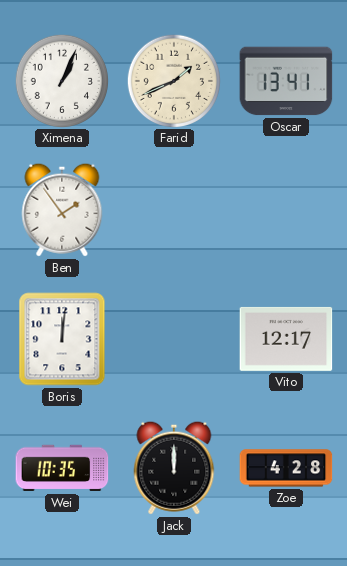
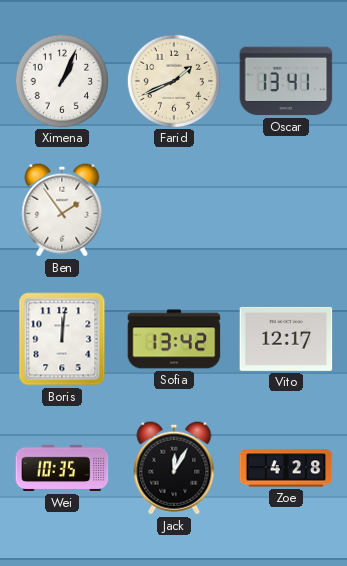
Sofia: none -> 13:42 (174, 339)
Jack: 12:00 -> 12:05 (174, 468)
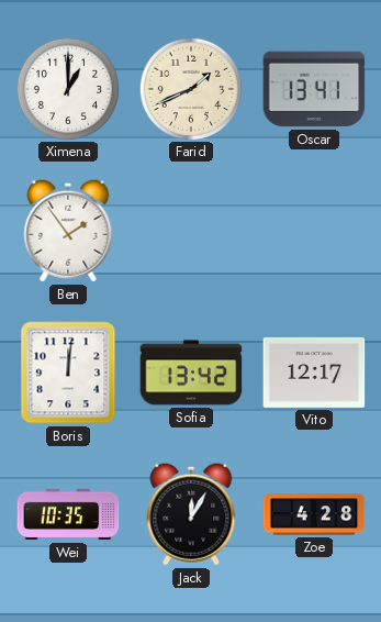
Ximena: 1:04 -> 1:00 (67, 88)
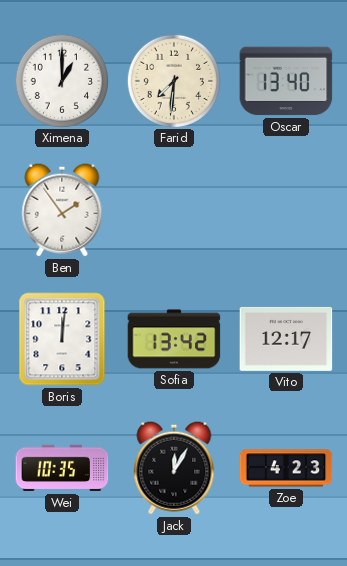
Farid: 1:41 -> 7:31 (173, 80)
Oscar: 13:41 -> 13:40 (286, 81)
Zoe: 4:28 -> 4:23 (286, 468)
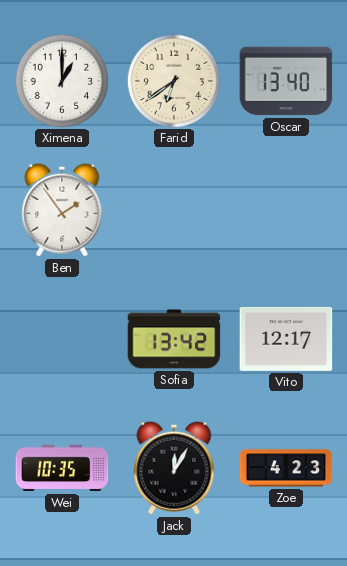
Farid: 7:31 -> 6:39 (173, 80)
Boris: 12:01 -> none (62, 339)
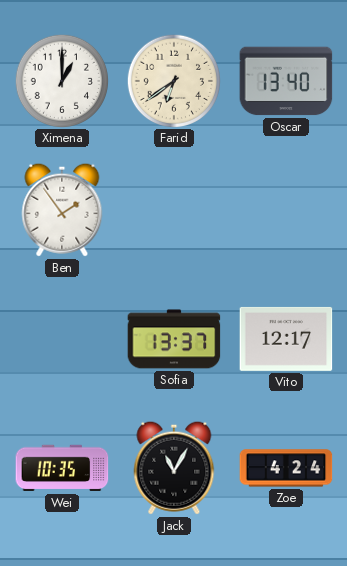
Sofia: 13:42 -> 13:37 (174, 339)
Jack: 12:05 -> 11:05 (174, 468)
Zoe: 4:23 -> 4:24 (286, 468)
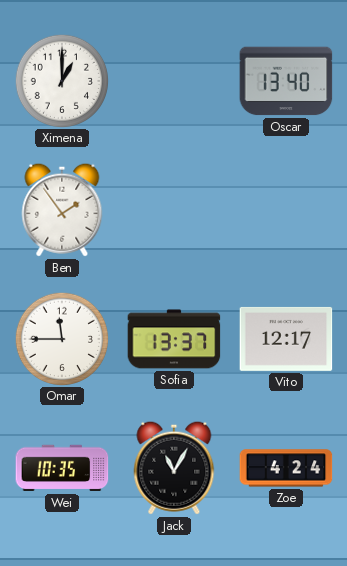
Farid: 6:39 -> none (173, 80)
Omar: none -> 11:45 (61, 338)
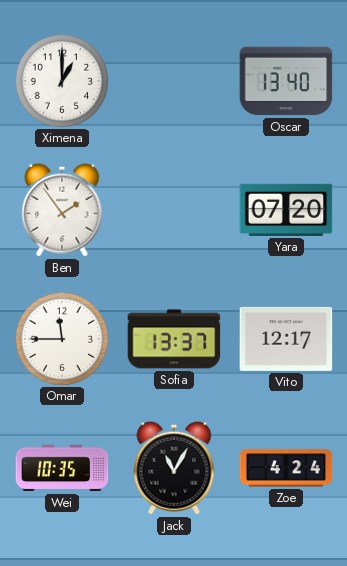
Yara: none -> 07:20 (286, 210)
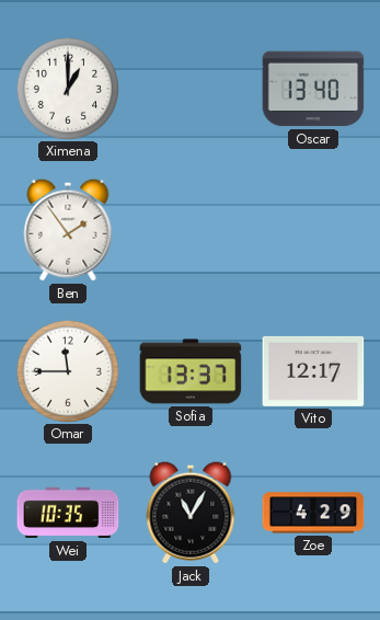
Yara: 07:20 -> none (286, 210)
Zoe: 4:24 -> 4:29 (313, 513)
